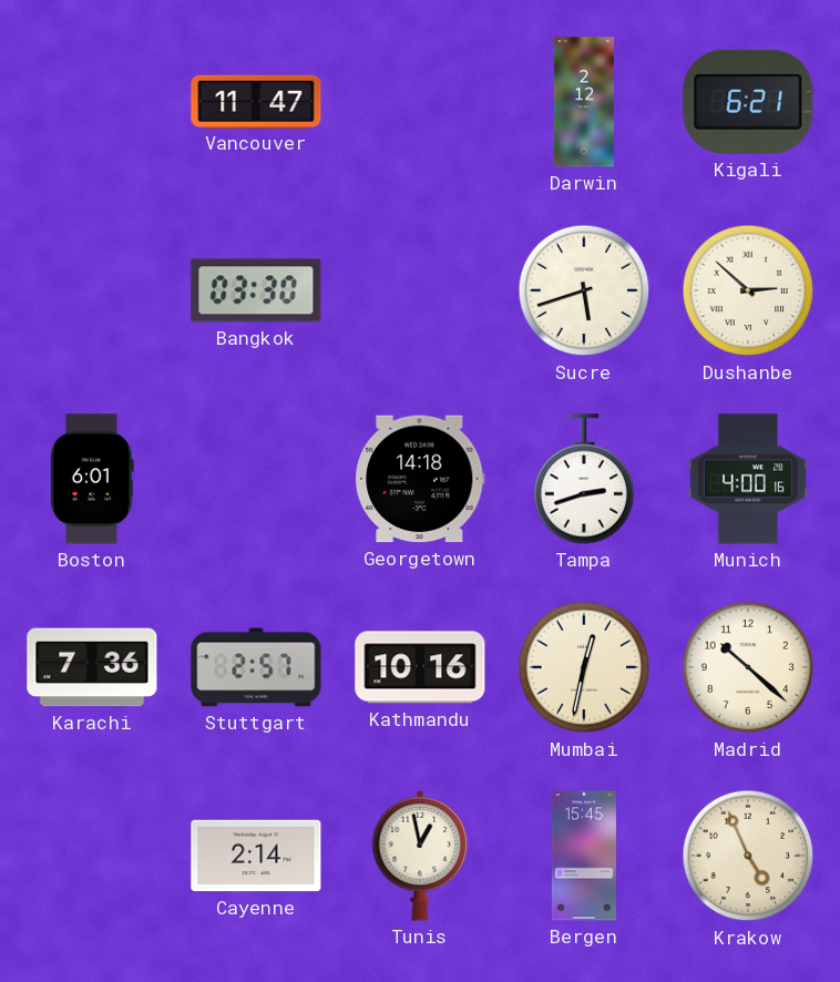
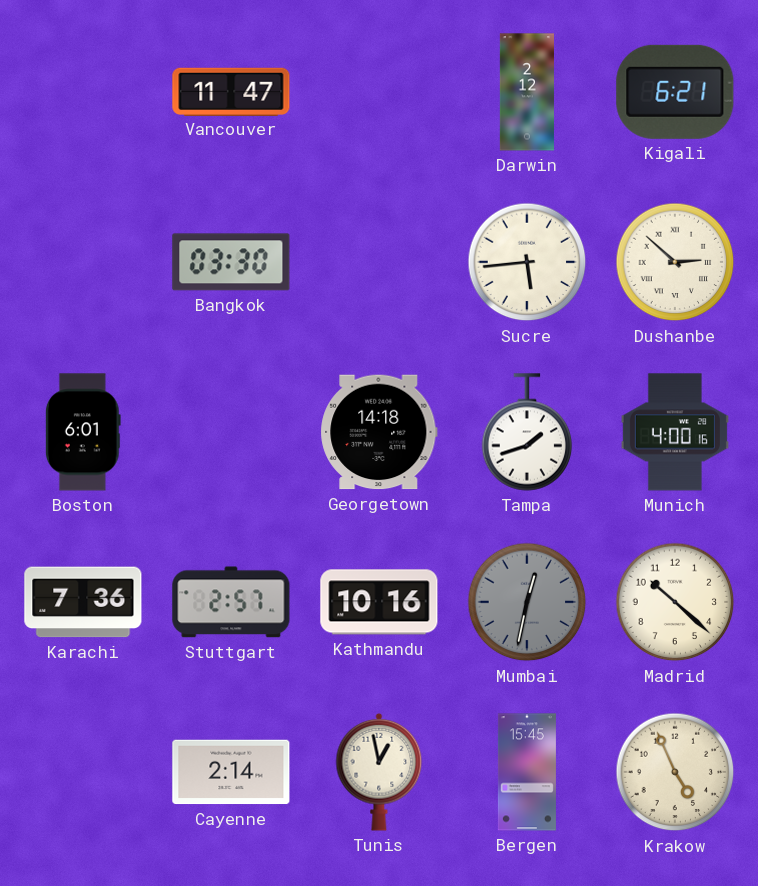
Sucre: 5:42 -> 5:44 (527, 262)
Tampa: 2:42 -> 1:42 (527, 432)
Mumbai dial: cream -> grey (527, 602)
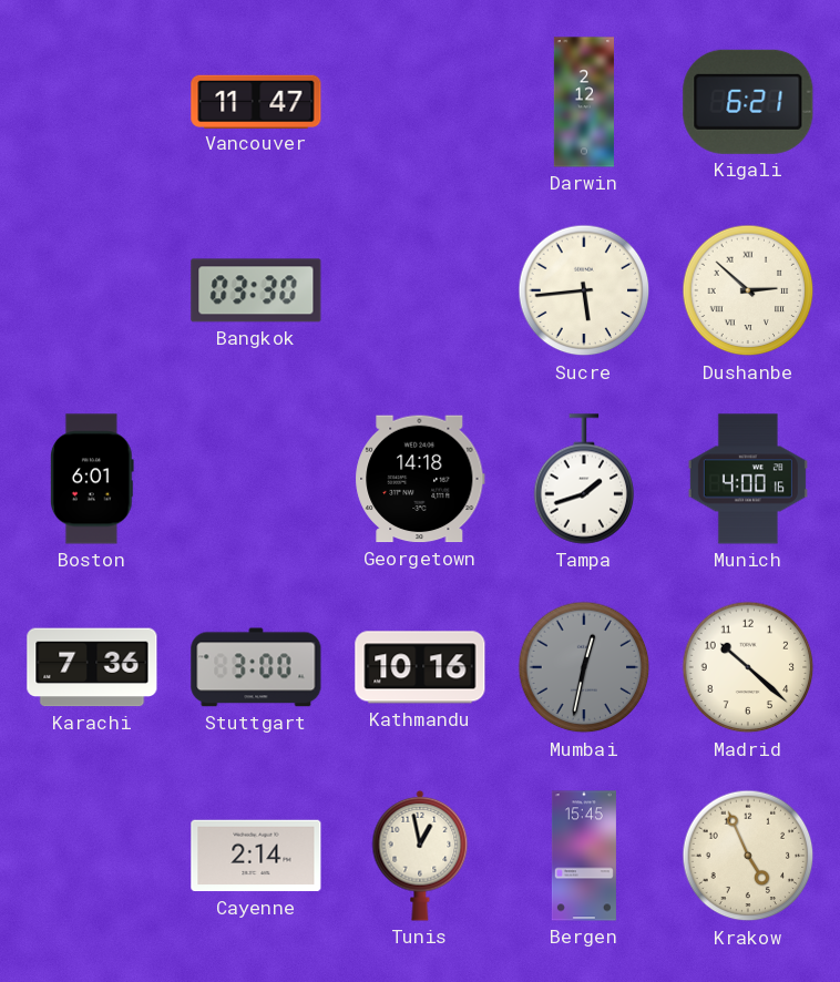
Stuttgart: 2:57 -> 3:00 (256, 667)
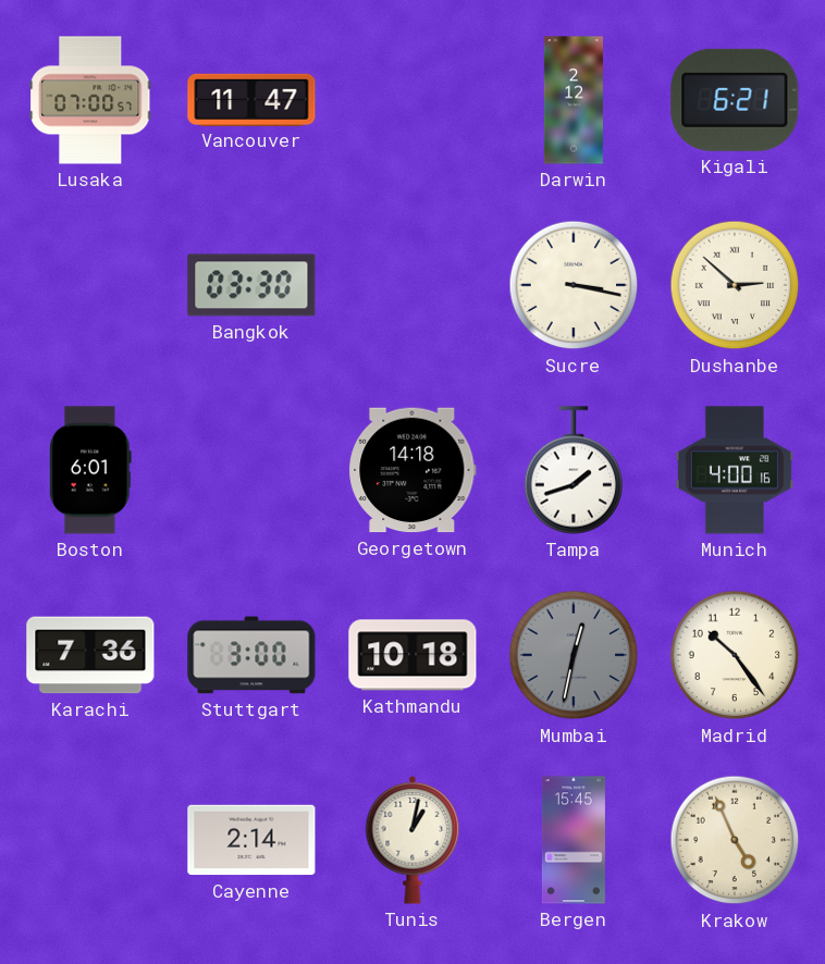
Lusaka: none -> 07:00 (90, 100)
Sucre: 5:44 -> 3:17 (574, 285)
Kathmandu: 10:16 -> 10:18 (412, 655)
Madrid: 10:22 -> 10:24 (735, 655)
Tunis: 12:58 -> 1:02 (412, 840)
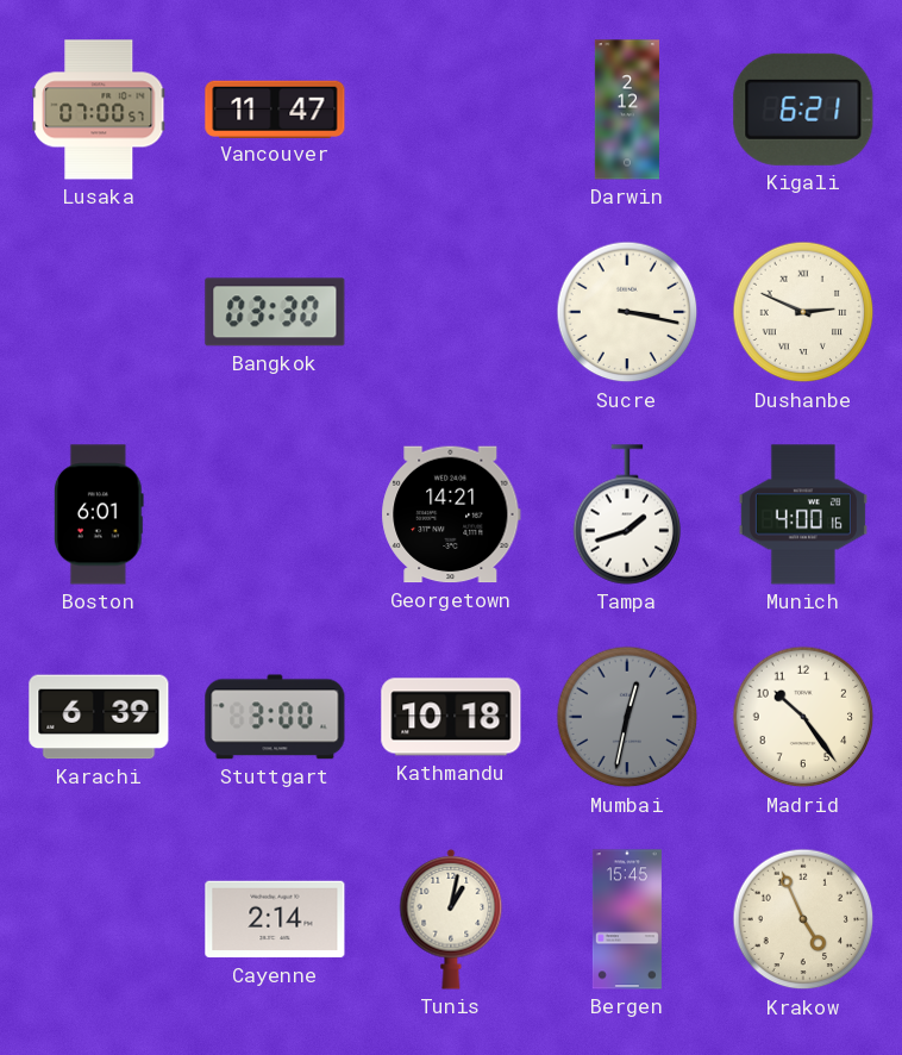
Dushanbe: 2:52 -> 2:49 (803, 312)
Georgetown: 14:18 -> 14:21 (451, 514)
Karachi: 7:36 -> 6:39 (99, 717)
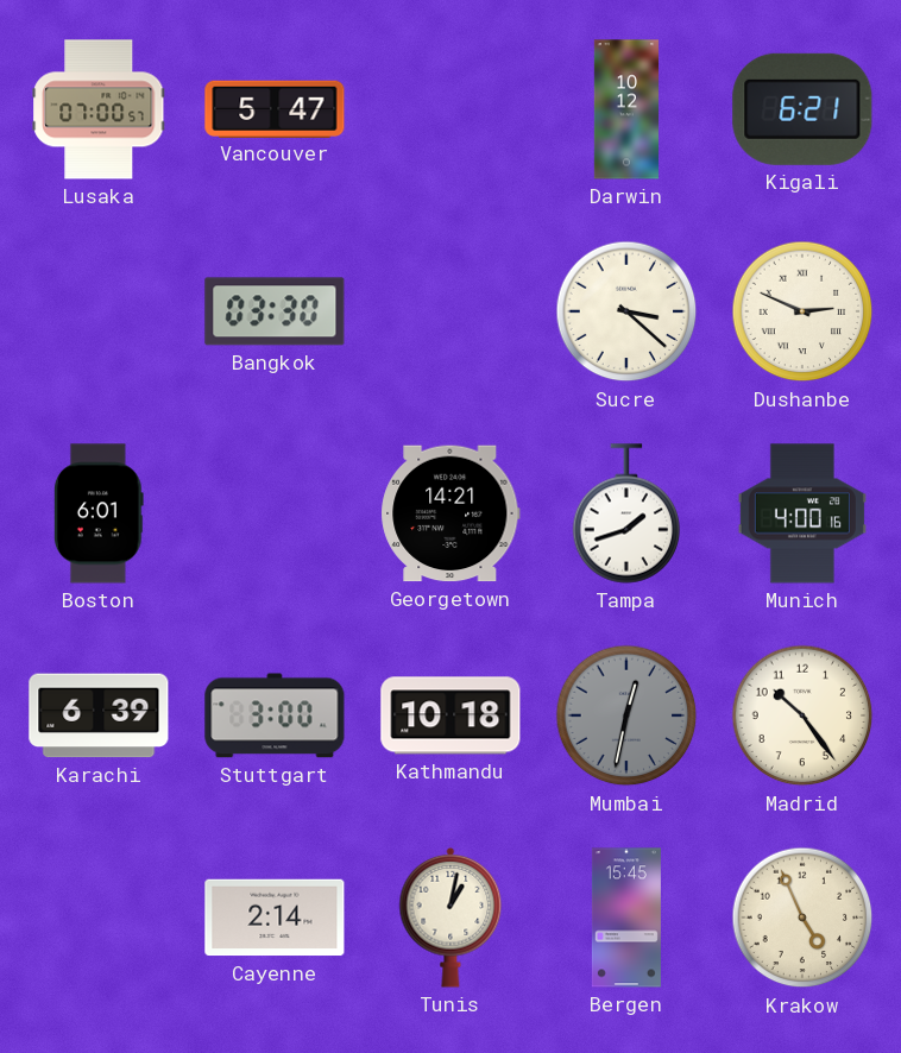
Vancouver: 11:47 -> 5:47 (275, 108)
Darwin: 2:12 -> 10:12 (625, 109)
Sucre: 3:17 -> 3:22 (626, 311)
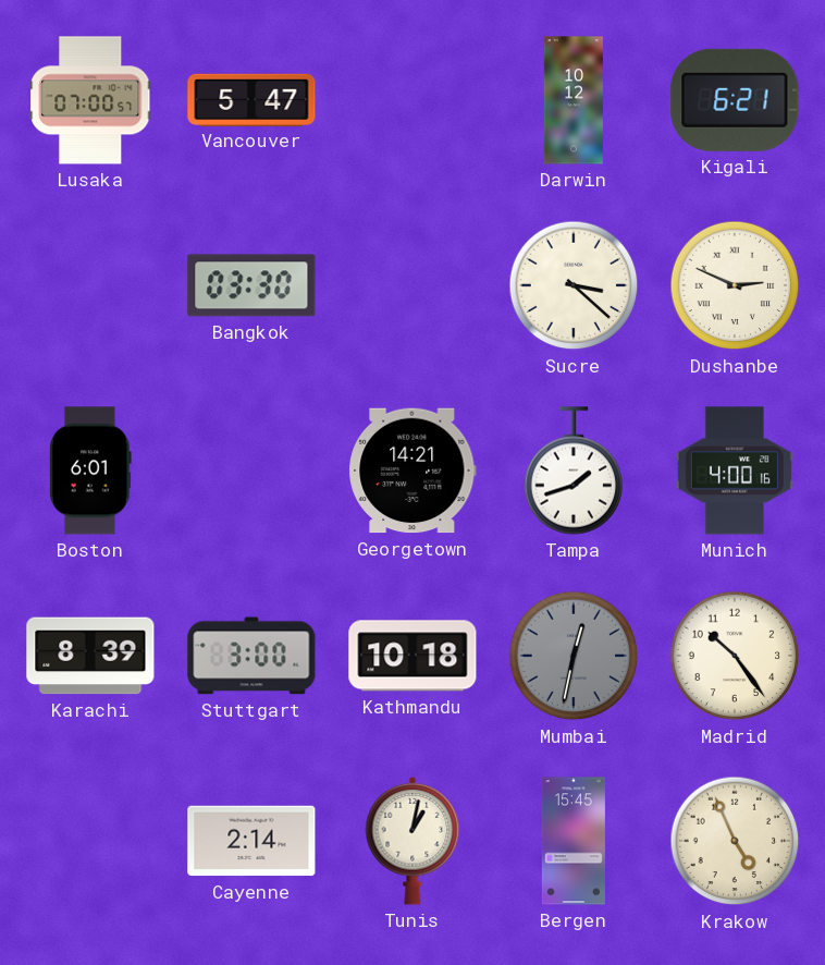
Karachi: 6:39 -> 8:39 (90, 656)
